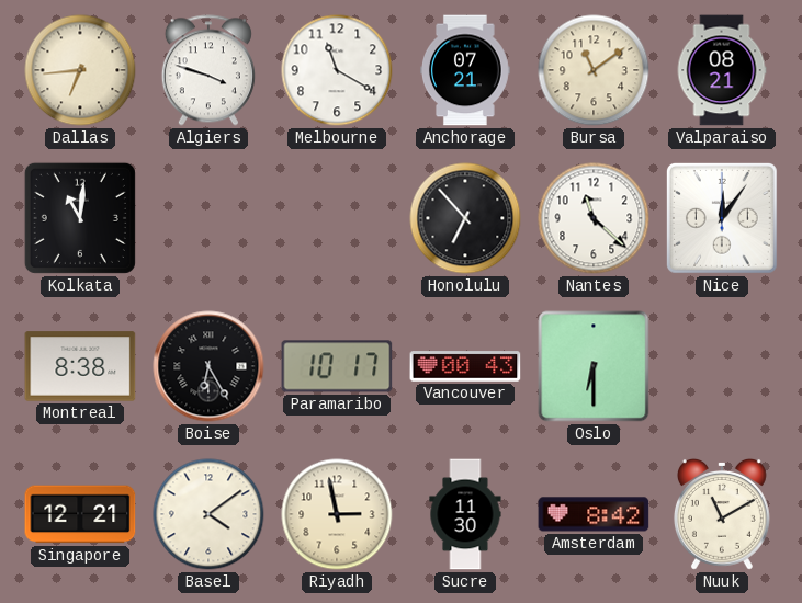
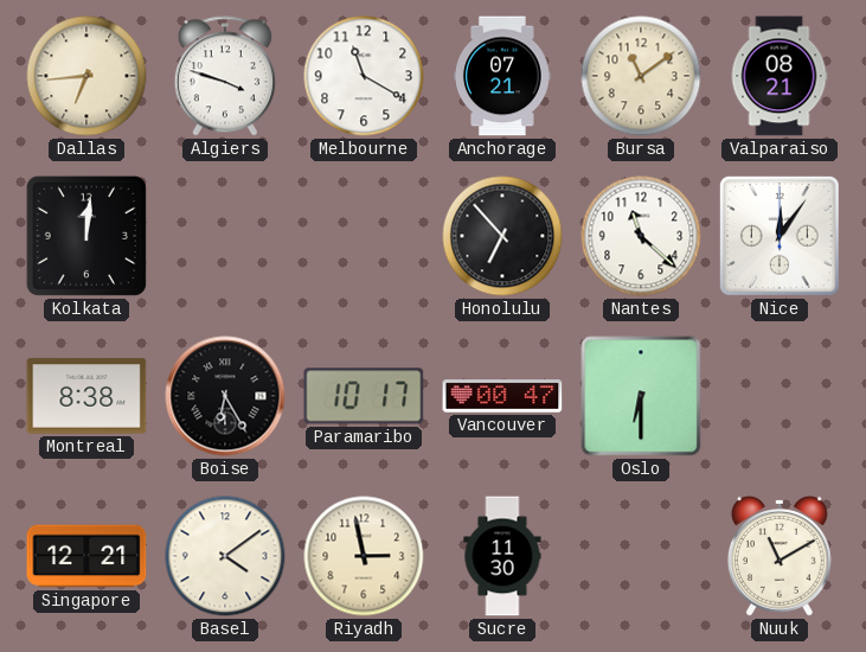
Kolkata: 11:01 -> 12:01 (86, 236)
Vancouver: 00:43 -> 00:47 (502, 396)
Amsterdam: 8:42 -> none (594, 514)
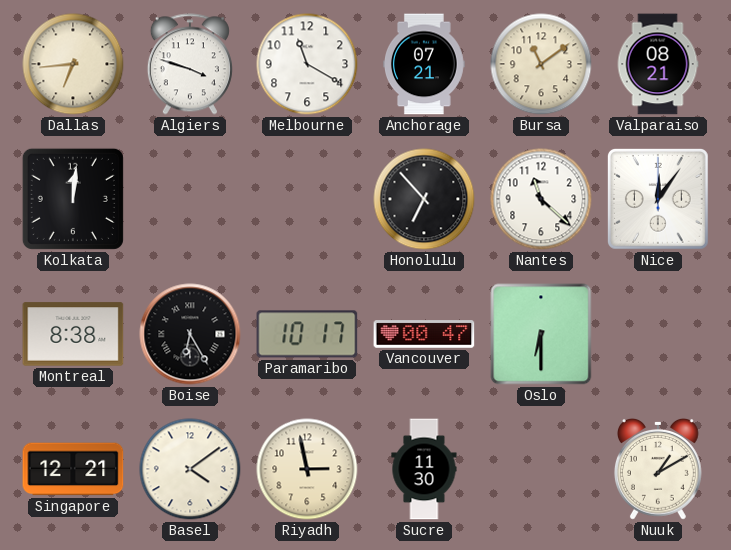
Nuuk: 11:10 -> 1:10 (658, 469)
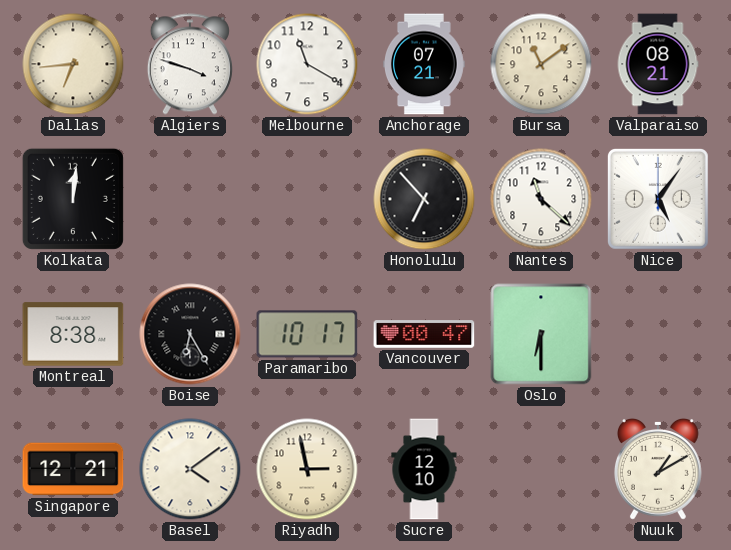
Nice: 12:06 -> 5:06 (658, 199)
Sucre: 11:30 -> 12:10 (424, 469)
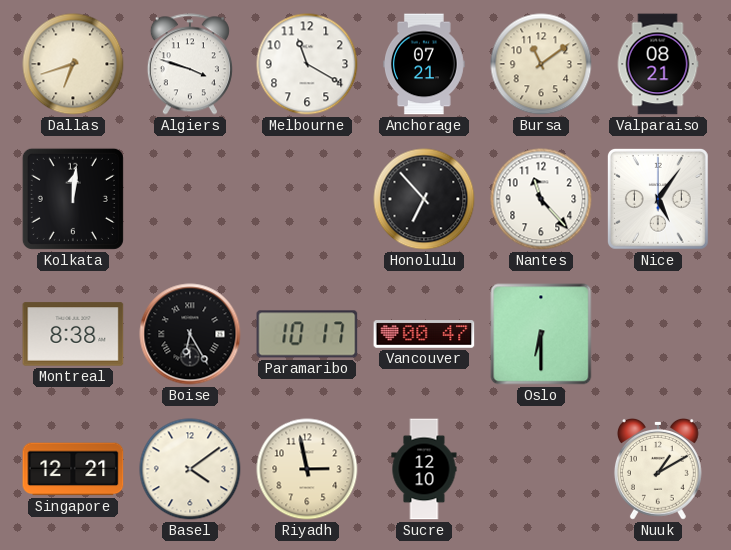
Dallas: 6:44 -> 6:42 (73, 64)
Nantes: 11:22 -> 11:23 (541, 199)
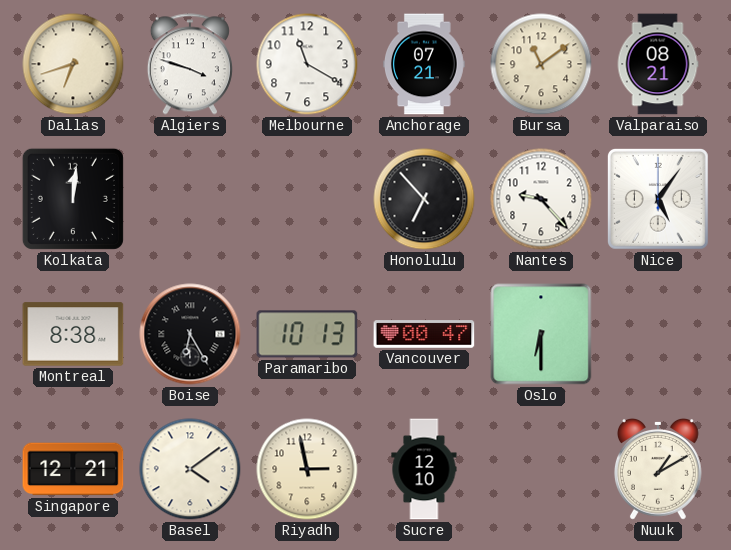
Nantes: 11:23 -> 9:23 (541, 199)
Paramaribo: 10:17 -> 10:13 (307, 334)
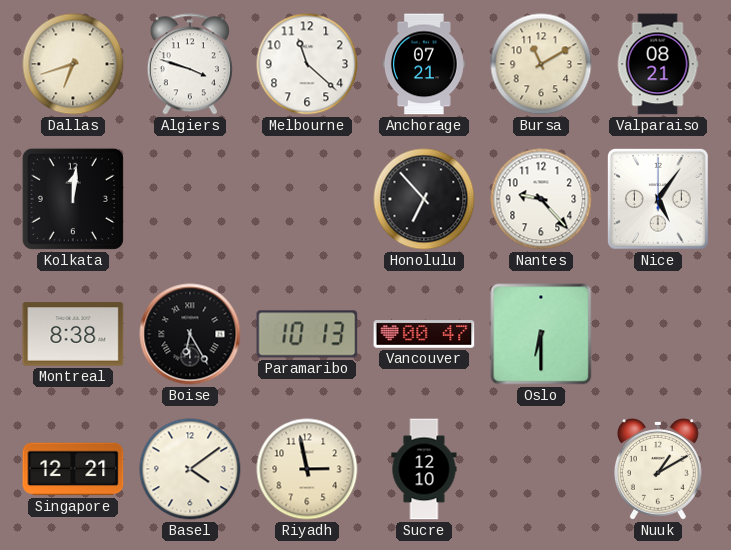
Melbourne: 11:20 -> 11:22 (307, 64)
Bursa: 11:09 -> 11:10 (541, 64)
